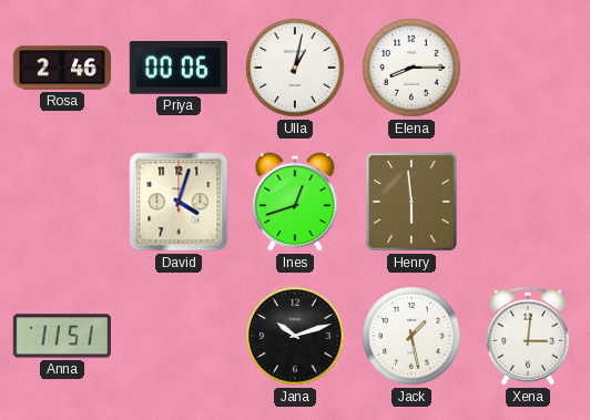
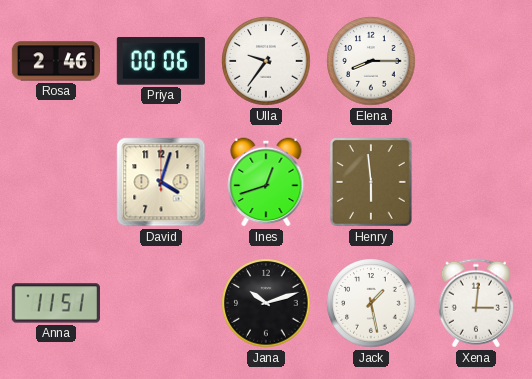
Ulla: 1:02 -> 9:36 (266, 61)
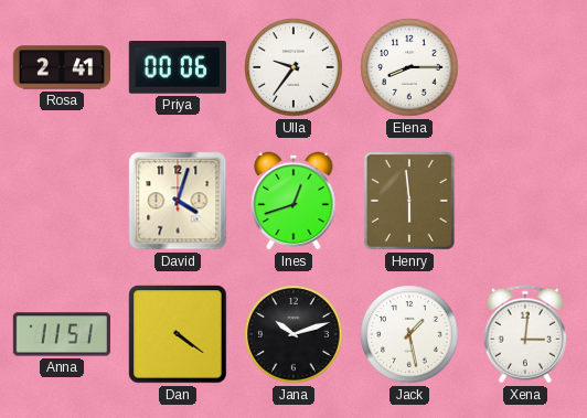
Rosa: 2:46 -> 2:41 (61, 67)
Dan: none -> 4:21 (178, 334)
